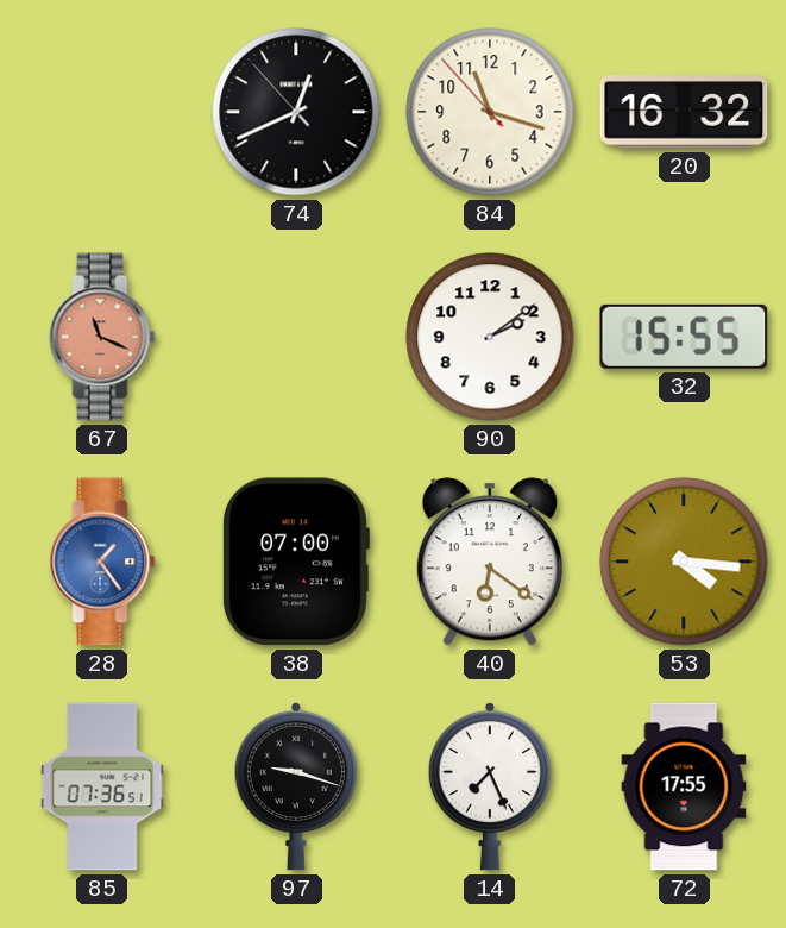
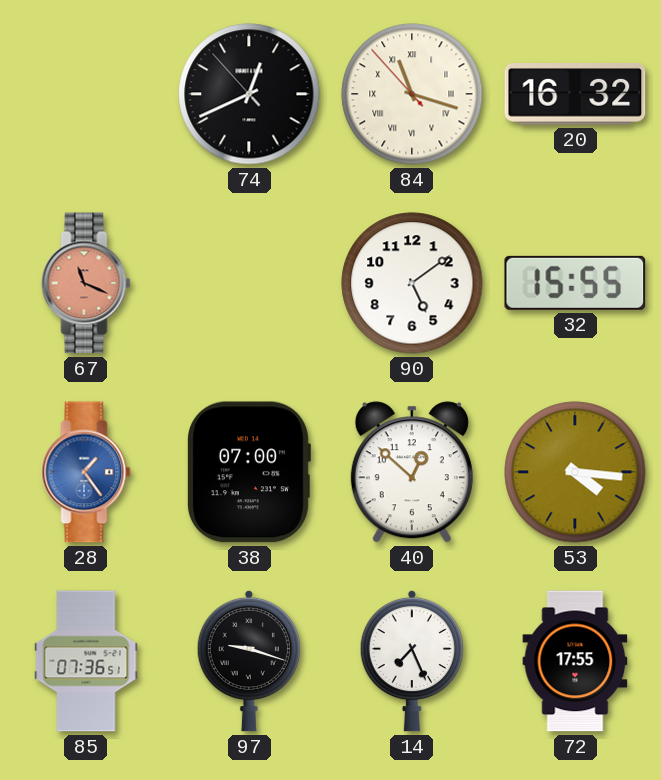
84 numerals: Arabic -> Roman (412, 94)
90: 2:09 -> 5:09 (412, 283)
40: 6:21 -> 12:52 (412, 472)
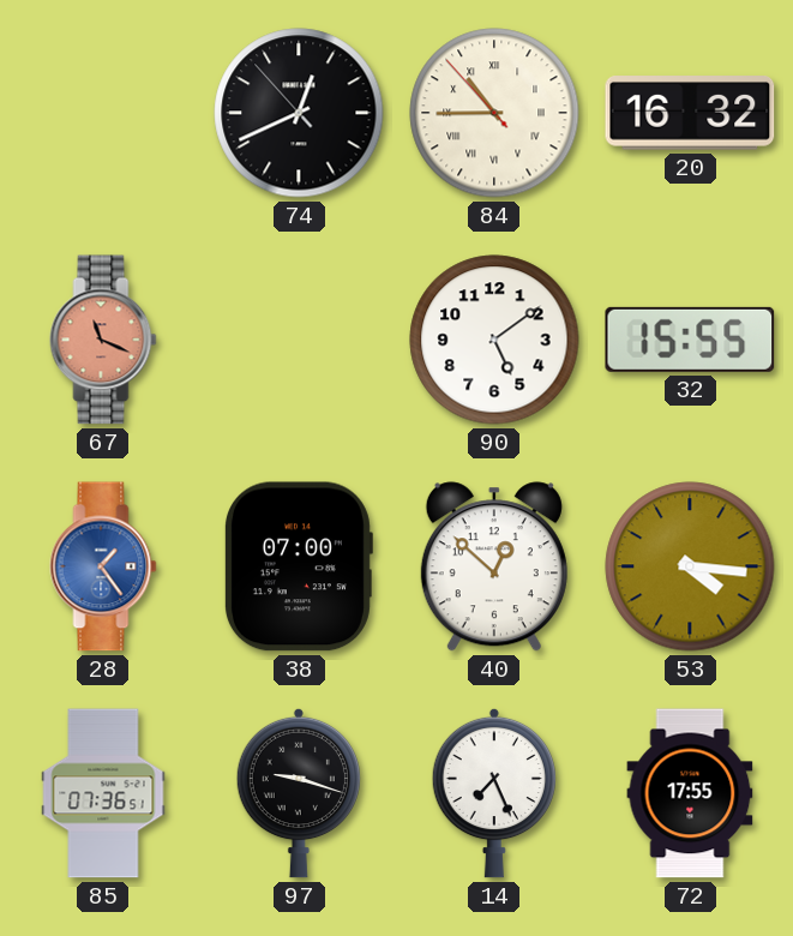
84: 11:17 -> 10:44 (494, 113)
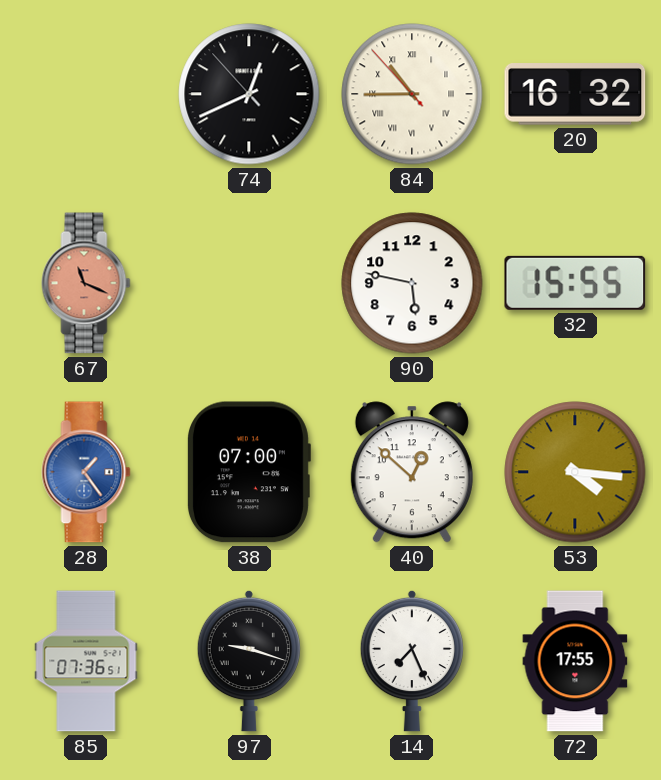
90: 5:09 -> 5:47 (412, 283)
